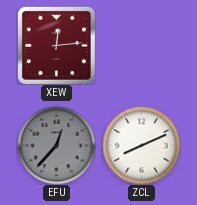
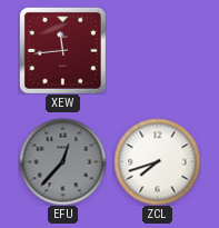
XEW: 12:14 -> 11:44 (62, 50)
ZCL: 8:11 -> 7:42 (157, 161)
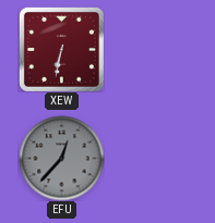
XEW: 11:44 -> 6:32 (61, 49)
ZCL: 7:42 -> none (157, 161)
